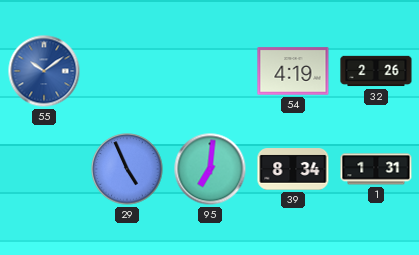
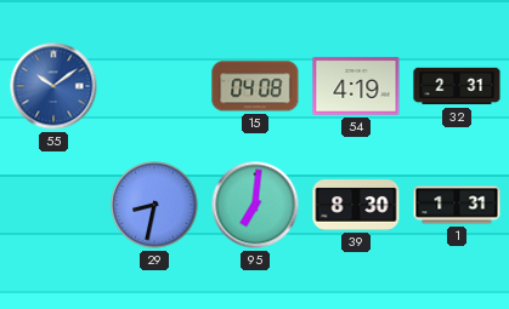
15: none -> 04:08 (255, 86)
32: 2:26 -> 2:31 (457, 86)
29: 4:56 -> 8:32 (154, 205)
39: 8:34 -> 8:30 (356, 205)
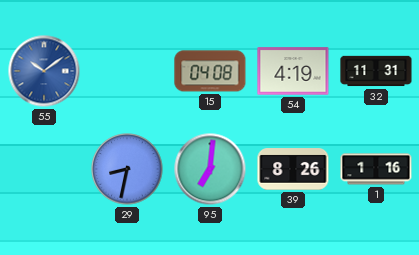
32: 2:31 -> 11:31 (376, 71)
39: 8:30 -> 8:26 (293, 169)
1: 1:31 -> 1:16 (376, 169)
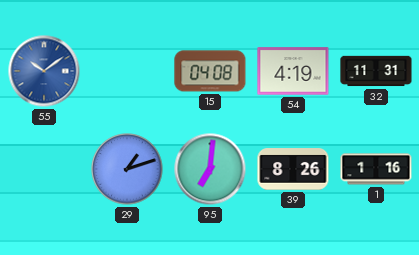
29: 8:32 -> 1:12 (127, 169)
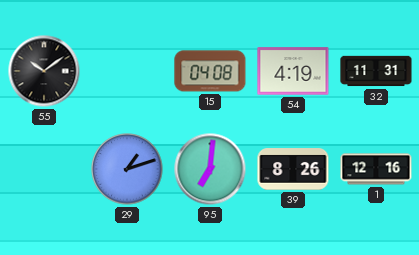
55 dial: blue -> black (44, 71)
1: 1:16 -> 12:16 (376, 169)
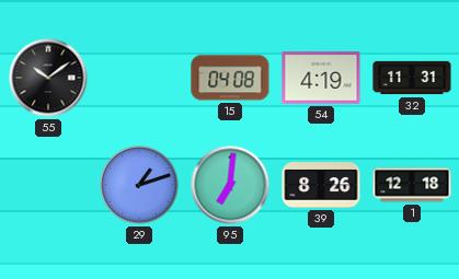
1: 12:16 -> 12:18 (412, 185)
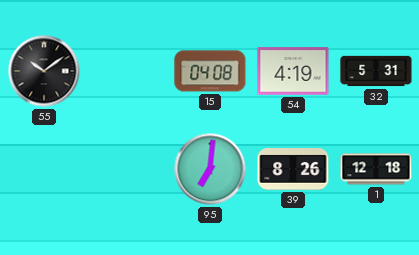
32: 11:31 -> 5:31 (376, 71)
29: 1:12 -> none (139, 185)
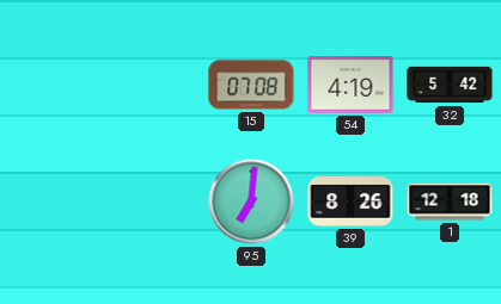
55: 10:09 -> none (44, 71)
15: 04:08 -> 07:08 (251, 85)
32: 5:31 -> 5:42 (450, 85)
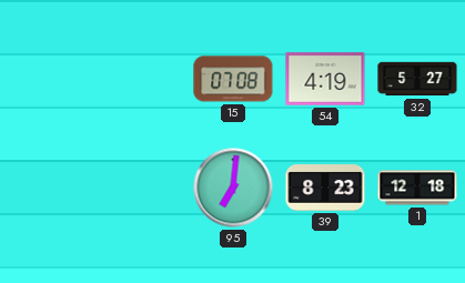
32: 5:42 -> 5:27 (417, 79)
39: 8:26 -> 8:23 (325, 188)
